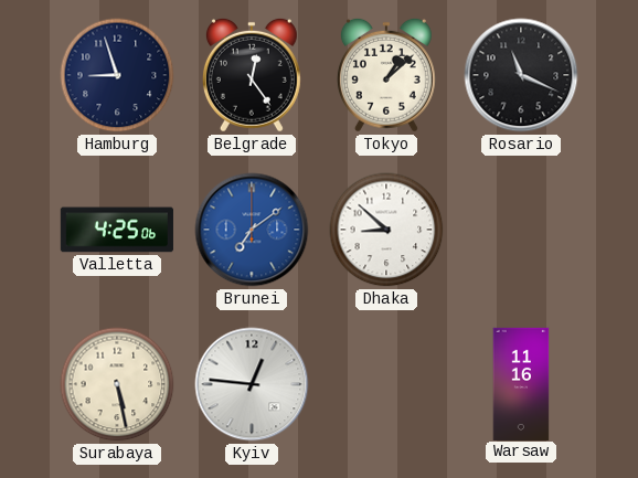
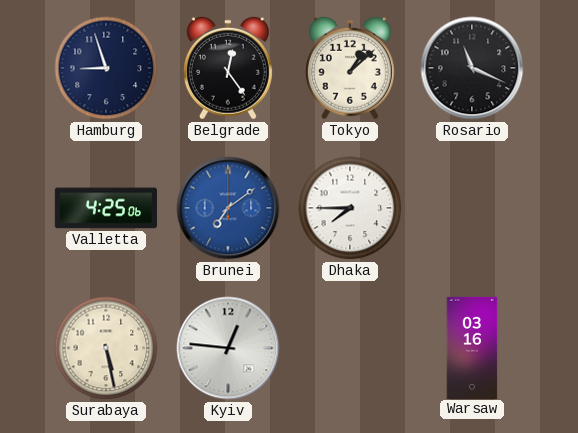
Dhaka: 8:52 -> 7:45 (350, 208)
Warsaw: 11:16 -> 03:16 (472, 347)
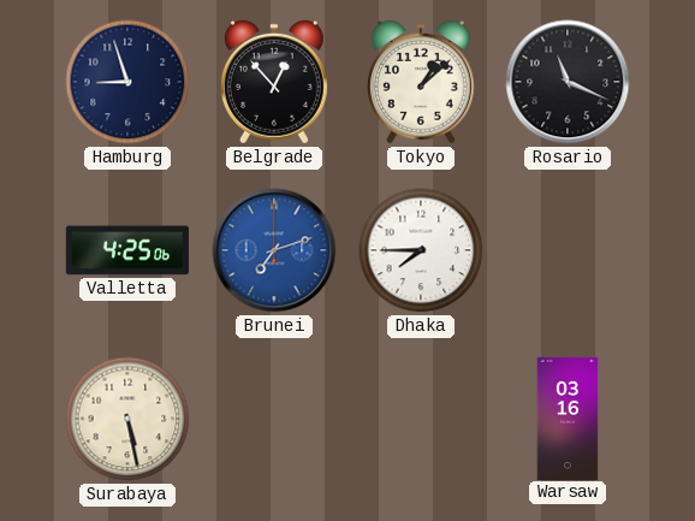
Belgrade: 12:24 -> 12:53 (274, 82)
Brunei: 7:09 -> 7:12 (274, 250)
Kyiv: 12:46 -> none (228, 348)
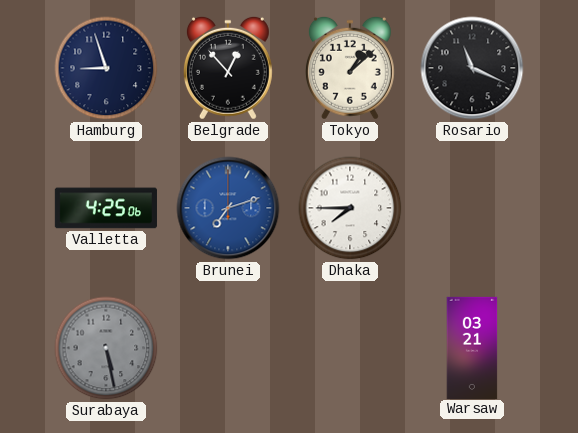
Surabaya dial: cream -> grey (106, 348)
Warsaw: 03:16 -> 03:21 (472, 347)
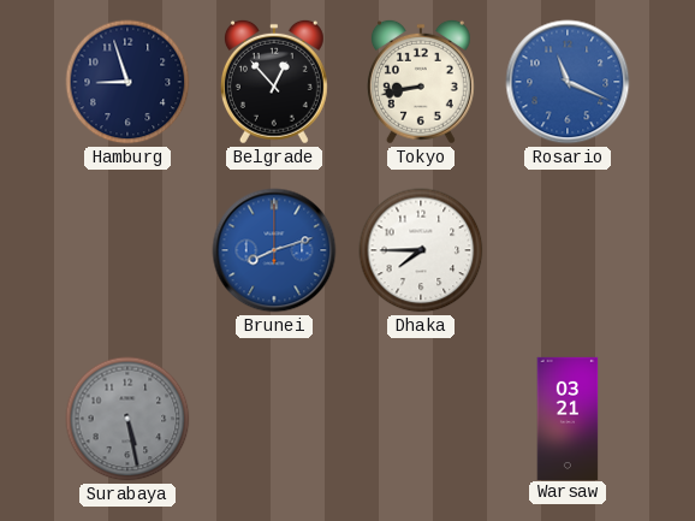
Tokyo: 1:08 -> 8:43 (421, 82)
Rosario dial: black -> blue (568, 82)
Valletta: 4:25 -> none (105, 208)
Brunei: 7:12 -> 8:12 (274, 250)
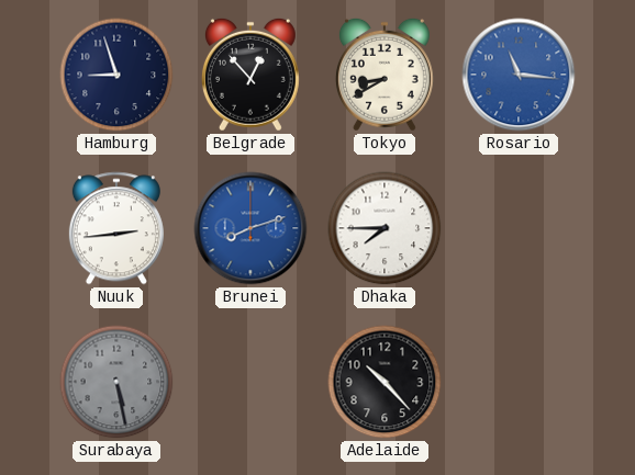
Tokyo: 8:43 -> 8:40 (385, 75)
Rosario: 11:19 -> 11:16 (519, 75)
Nuuk: none -> 2:44 (116, 228)
Adelaide: none -> 10:23 (385, 382)
Warsaw: 03:21 -> none (568, 418)
